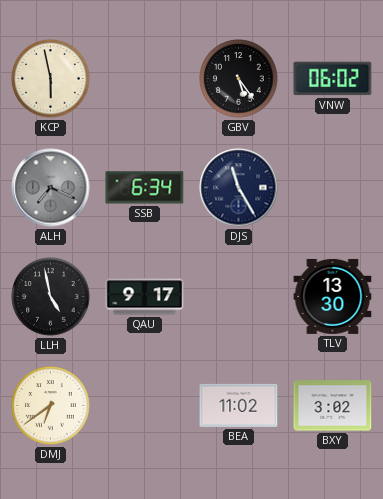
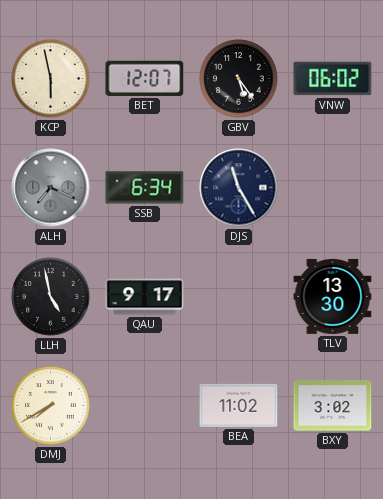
BET: none -> 12:07 (145, 78)
DMJ: 6:39 -> 7:40 (51, 406)
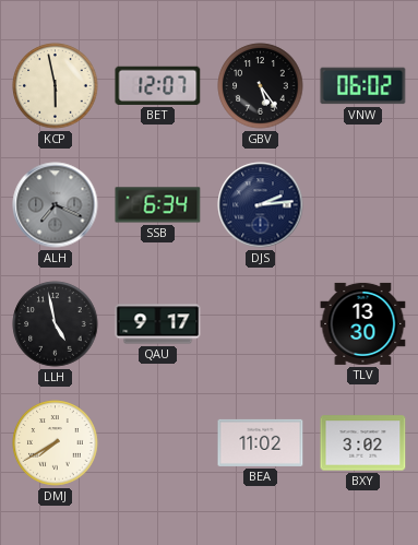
DJS: 11:25 -> 2:14 (261, 205)
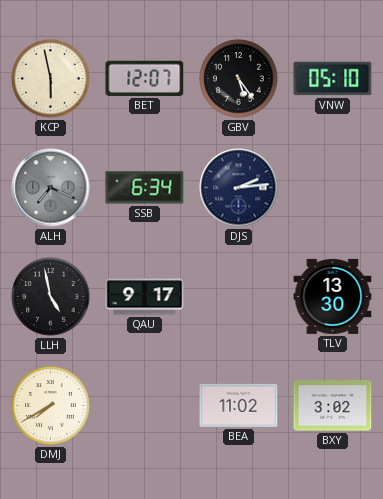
VNW: 06:02 -> 05:10 (333, 79)
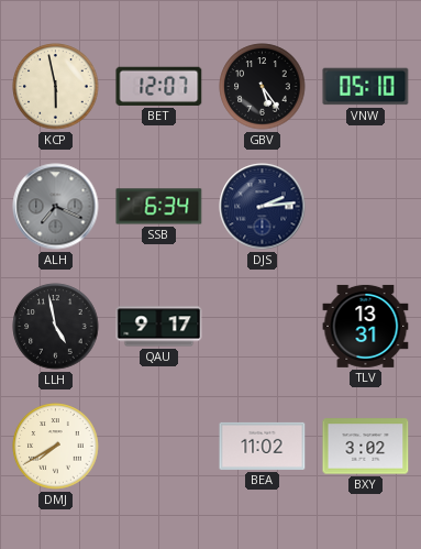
TLV: 13:30 -> 13:31 (366, 326)
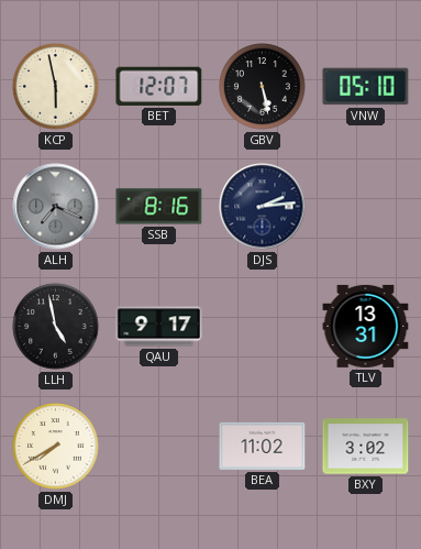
GBV: 5:24 -> 5:28 (263, 87)
SSB: 6:34 -> 8:16 (159, 207)
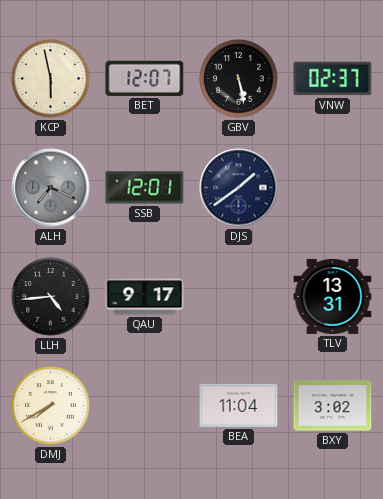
VNW: 05:10 -> 02:37 (333, 79)
SSB: 8:16 -> 12:01 (145, 188)
DJS: 2:14 -> 1:39 (239, 188)
LLH: 4:58 -> 4:44 (51, 297)
BEA: 11:02 -> 11:04 (239, 405)
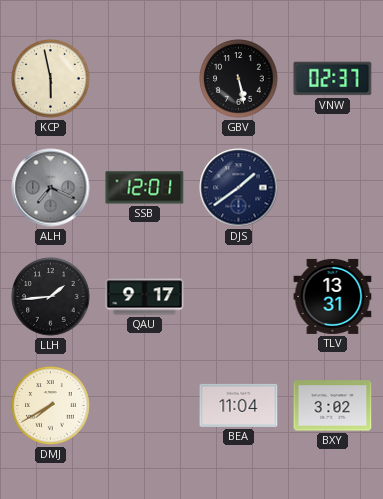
BET: 12:07 -> none (145, 78)
LLH: 4:44 -> 1:44 (51, 297)
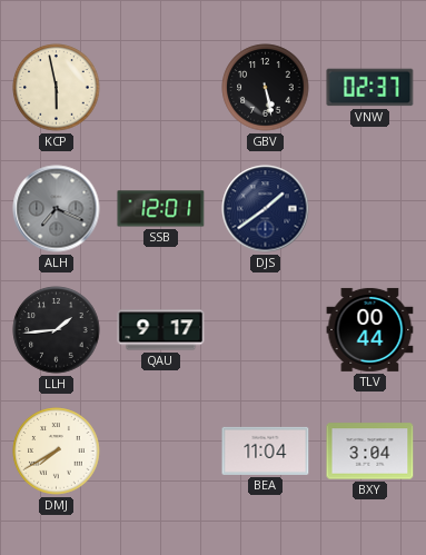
TLV: 13:31 -> 00:44 (370, 329)
BXY: 3:02 -> 3:04 (370, 452)
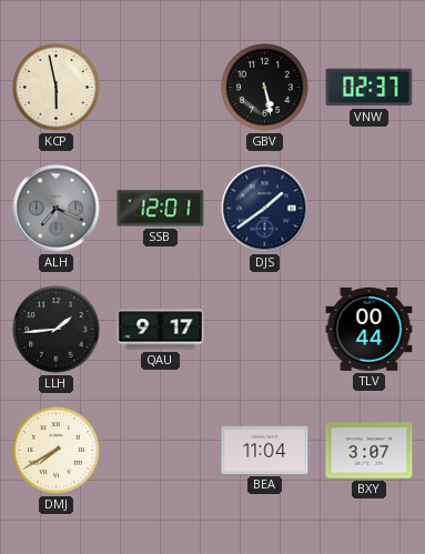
BXY: 3:04 -> 3:07 (370, 451)
